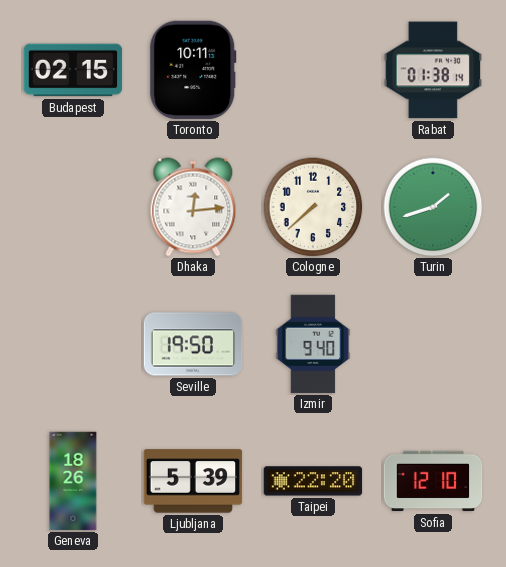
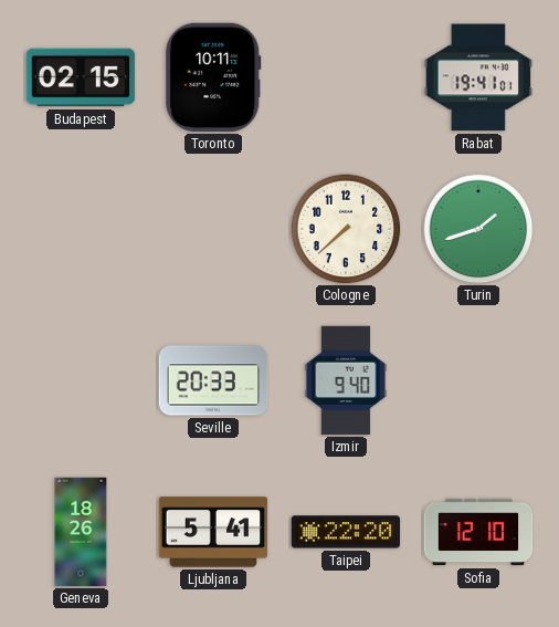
Rabat: 01:38 -> 19:41 (478, 77)
Dhaka: 12:14 -> none (193, 207)
Seville: 19:50 -> 20:33 (213, 380)
Ljubljana: 5:39 -> 5:41 (213, 532)
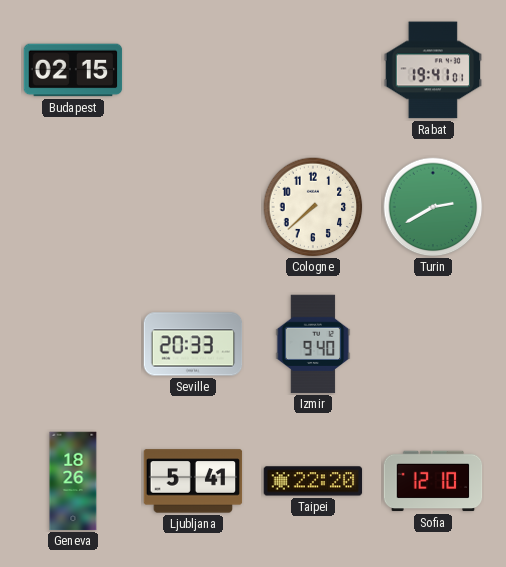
Toronto: 10:11 -> none (213, 77)
Turin: 1:42 -> 2:40 (433, 207)
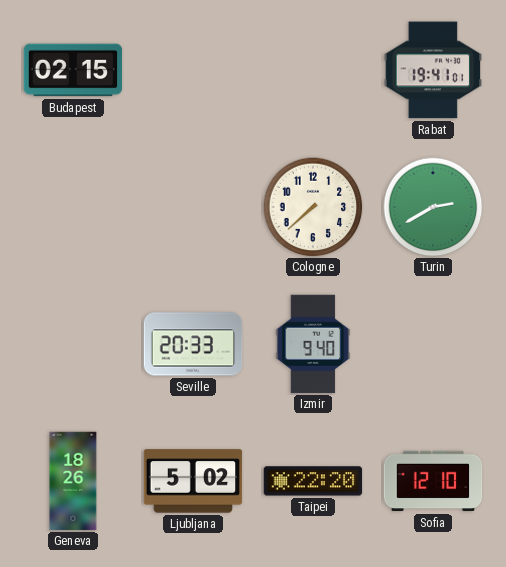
Ljubljana: 5:41 -> 5:02 (193, 481)
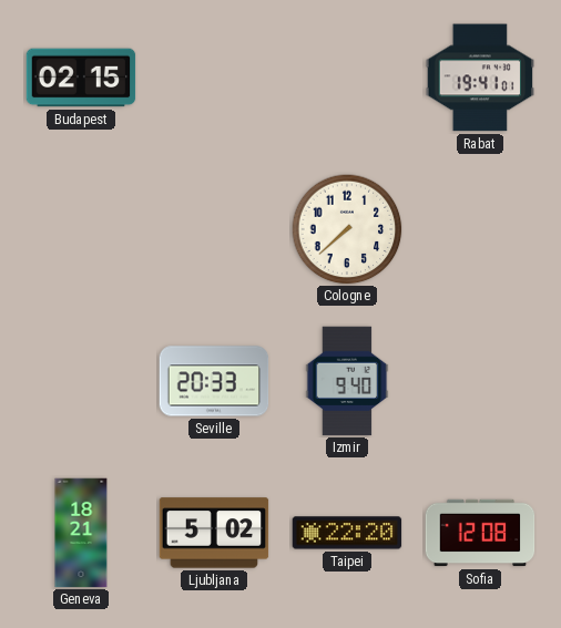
Turin: 2:40 -> none (433, 207)
Geneva: 18:26 -> 18:21 (81, 533)
Sofia: 12:10 -> 12:08 (480, 533)
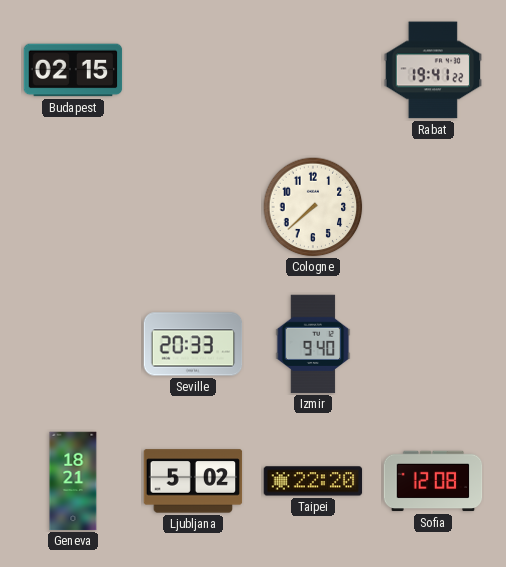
Rabat: 19:41:01 -> 19:41:22 (433, 70)
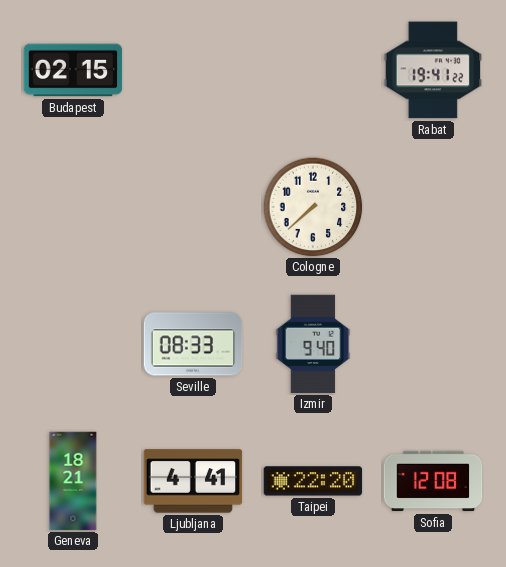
Seville: 20:33 -> 08:33 (193, 344)
Ljubljana: 5:02 -> 4:41 (193, 481)
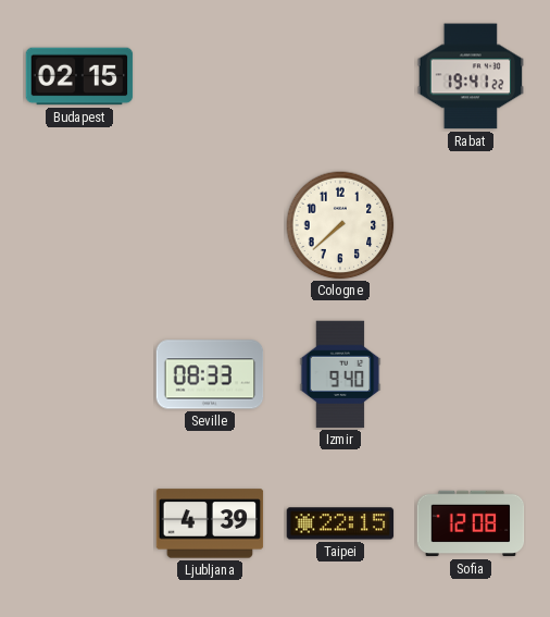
Geneva: 18:21 -> none (73, 481)
Ljubljana: 4:41 -> 4:39 (210, 523)
Taipei: 22:20 -> 22:15 (340, 523)
